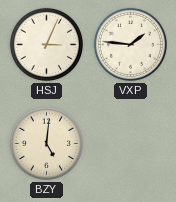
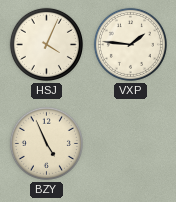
HSJ: 3:04 -> 4:04 (46, 44)
BZY: 5:01 -> 4:56 (46, 143)
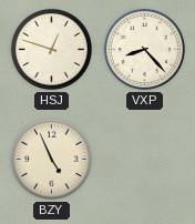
HSJ: 4:04 -> 12:48 (51, 49)
VXP: 1:46 -> 8:23 (144, 49)
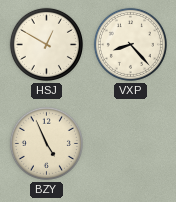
HSJ: 12:48 -> 12:50 (46, 44)
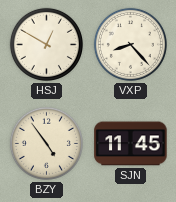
BZY: 4:56 -> 4:54 (46, 143)
SJN: none -> 11:45 (131, 144)
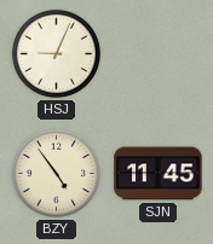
HSJ: 12:50 -> 9:04 (56, 53)
VXP: 8:23 -> none (130, 44)
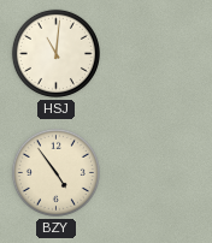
HSJ: 9:04 -> 11:01 (55, 53)
SJN: 11:45 -> none (159, 174)
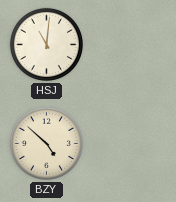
BZY: 4:54 -> 4:52 (46, 143)
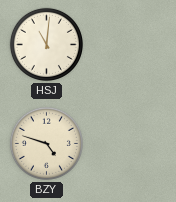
BZY: 4:52 -> 4:48 (46, 143)
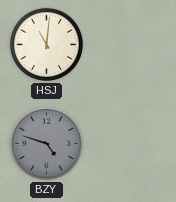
BZY dial: cream -> grey (46, 143)
